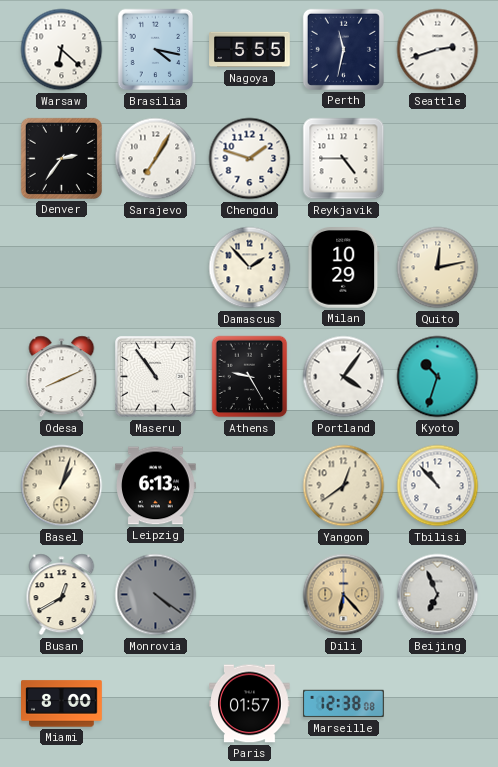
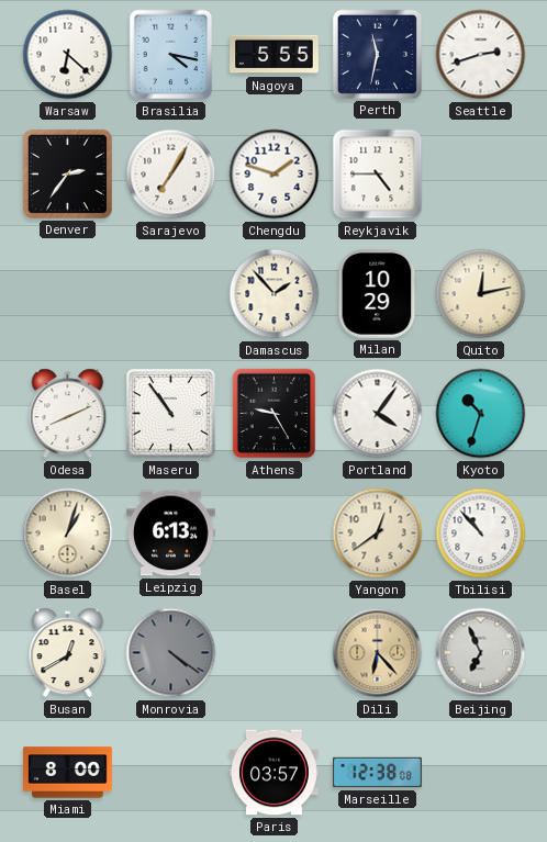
Paris: 01:57 -> 03:57 (275, 773)
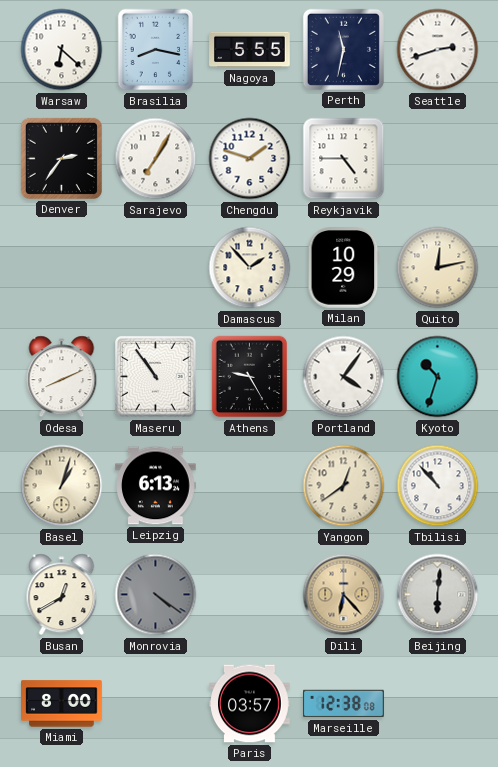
Brasilia: 4:17 -> 8:17 (156, 50)
Beijing: 6:56 -> 6:01 (438, 595)
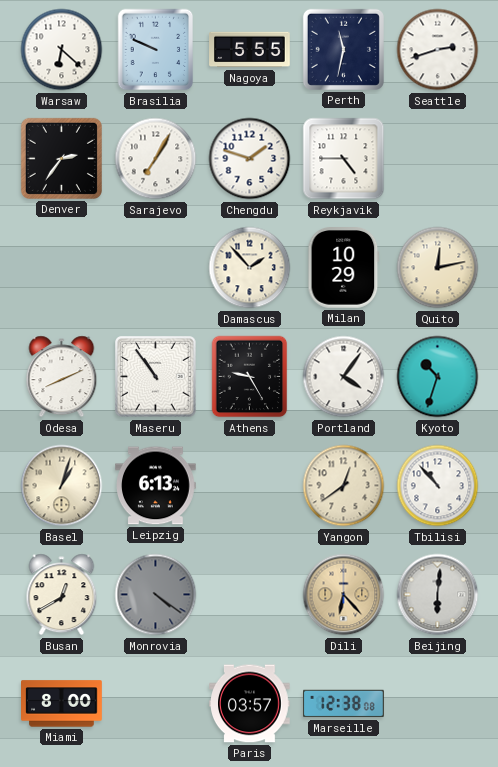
Brasilia: 8:17 -> 9:49 (156, 50)
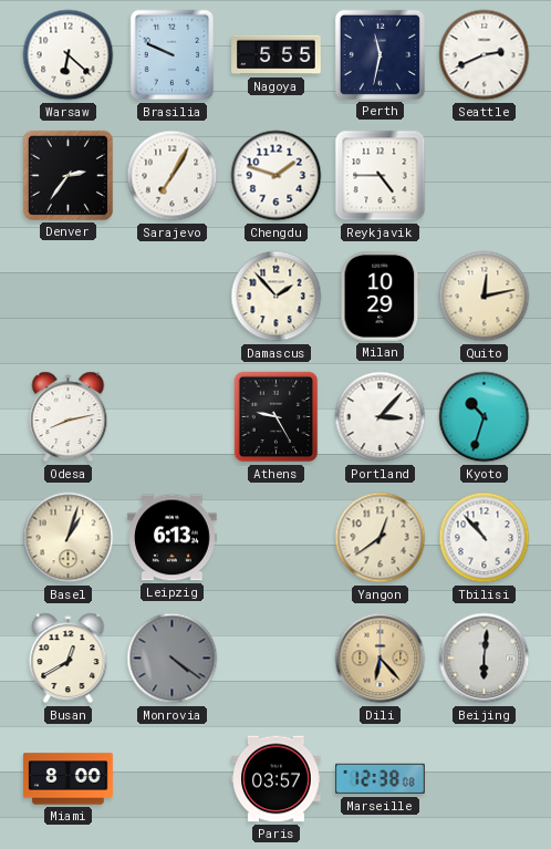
Seattle: 2:42 -> 2:41 (485, 55)
Odesa: 8:11 -> 8:13 (69, 417)
Maseru: 10:54 -> none (156, 377)
Portland: 4:06 -> 3:07 (381, 417)
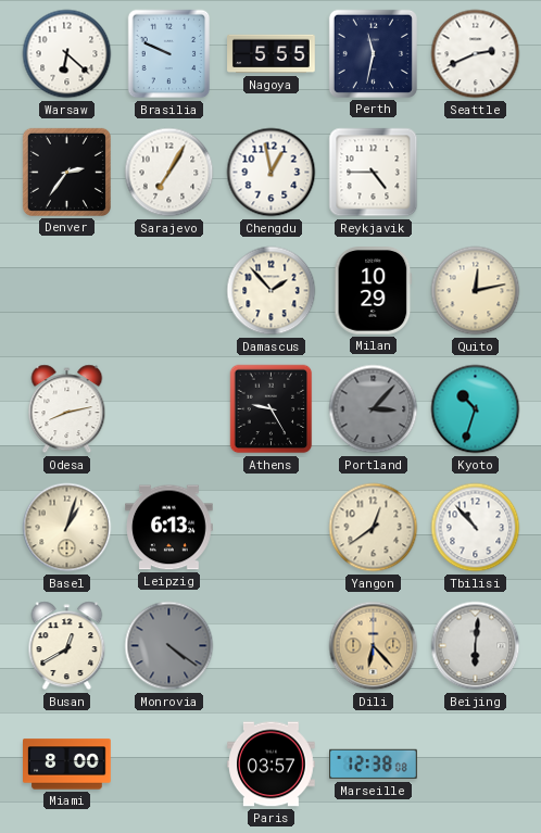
Chengdu: 1:48 -> 12:58 (272, 173)
Portland dial: white -> grey (374, 409)
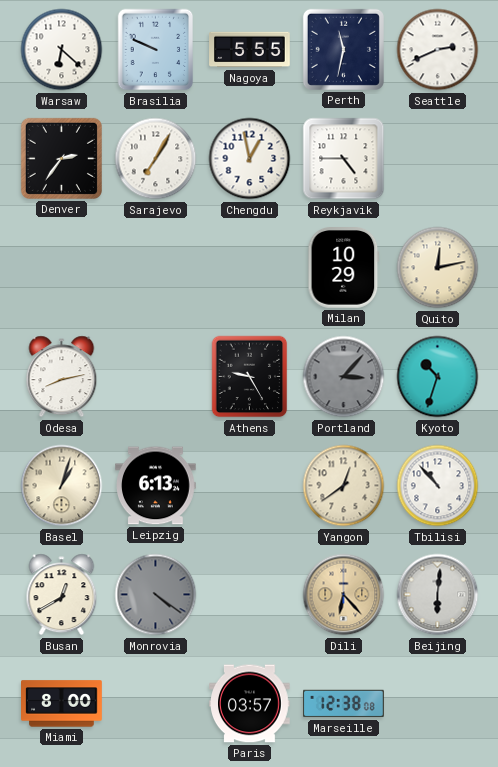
Damascus: 1:53 -> none (272, 291)
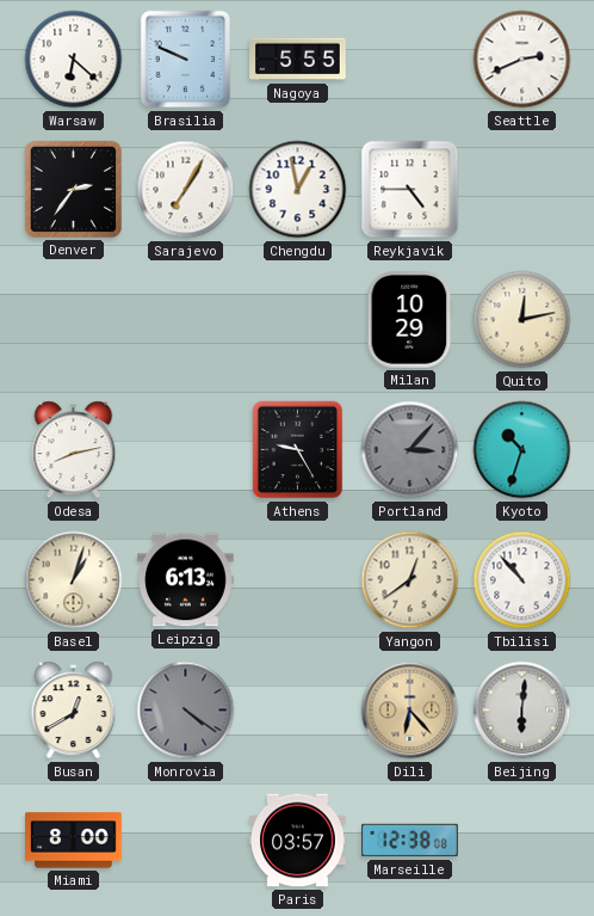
Perth: 11:32 -> none (343, 49)
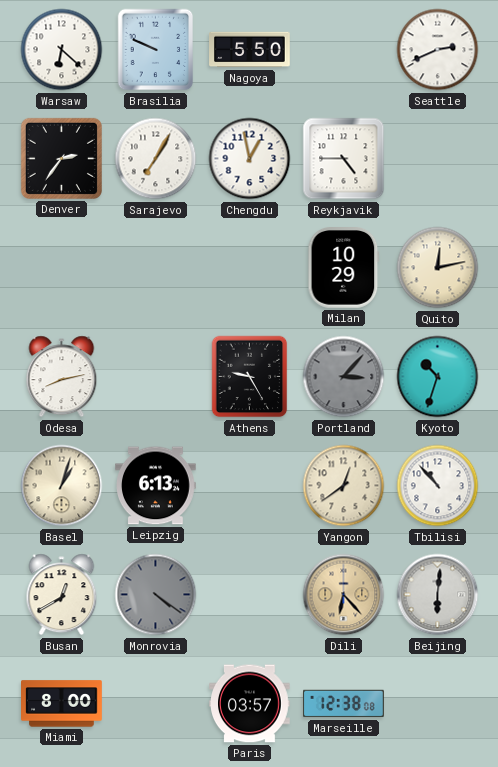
Nagoya: 5:55 -> 5:50 (250, 50)
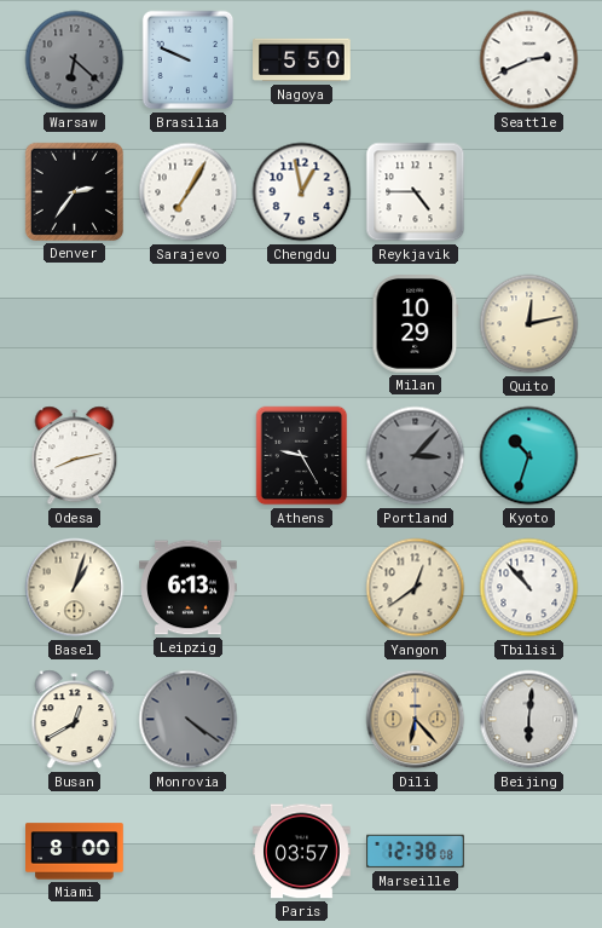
Warsaw dial: white -> grey (75, 60)
